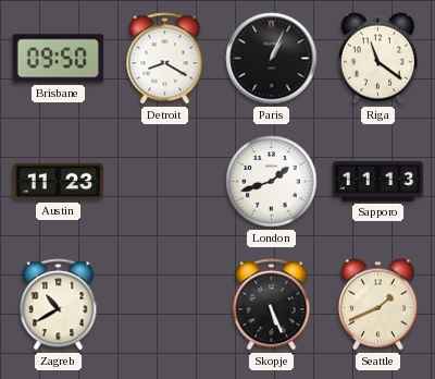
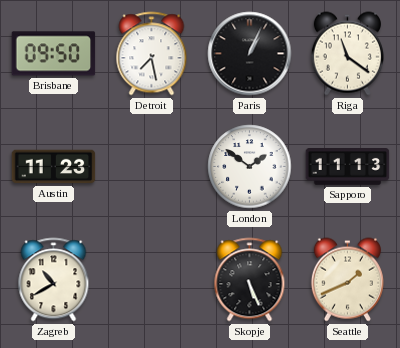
Detroit: 8:20 -> 7:28 (152, 54)
London: 1:42 -> 1:51 (250, 167)
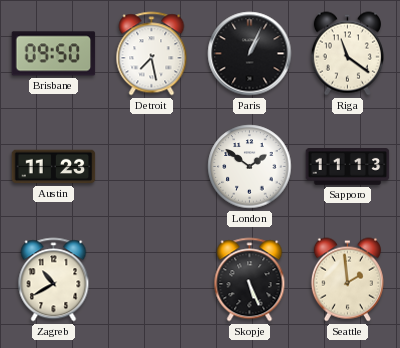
Seattle: 1:41 -> 1:59 (347, 280)
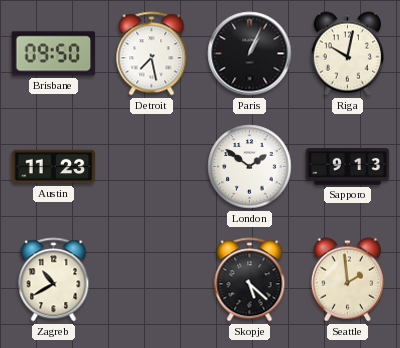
Riga: 11:21 -> 10:02 (347, 54)
Sapporo: 11:13 -> 9:13 (348, 167)
Skopje: 5:26 -> 5:22 (250, 280)
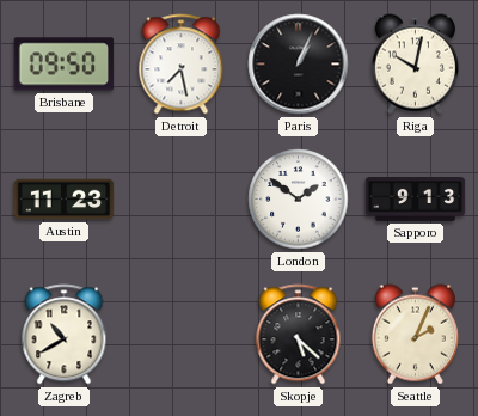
Seattle: 1:59 -> 2:04 (415, 335)
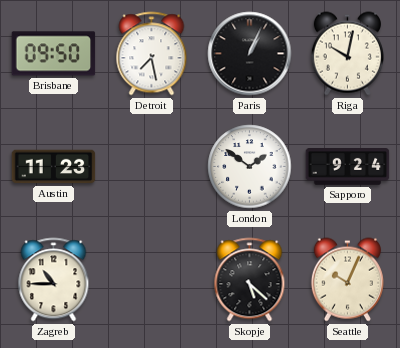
Sapporo: 9:13 -> 9:24 (348, 167)
Zagreb: 10:40 -> 10:45 (54, 280)
Seattle: 2:04 -> 10:04 (347, 280)
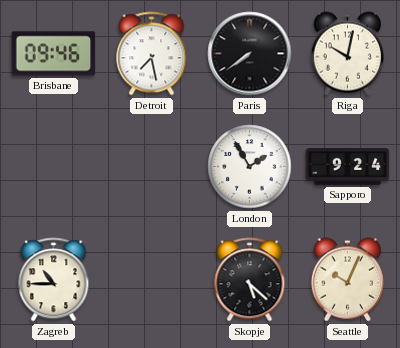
Brisbane: 09:50 -> 09:46 (54, 54)
Paris: 1:04 -> 7:39 (250, 54)
Austin: 11:23 -> none (54, 167)
London: 1:51 -> 1:55 (250, 167)
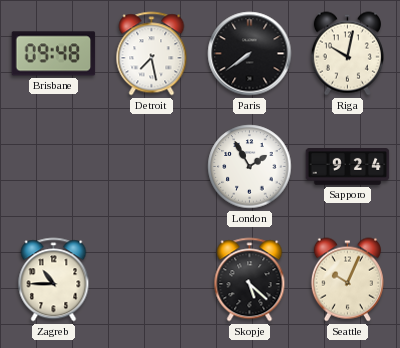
Brisbane: 09:46 -> 09:48 (54, 54)
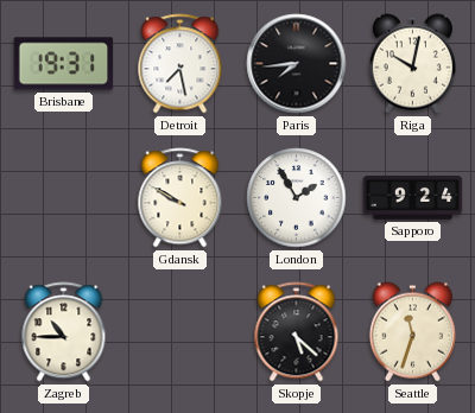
Brisbane: 09:48 -> 19:31 (64, 64)
Paris: 7:39 -> 7:44 (297, 64)
Gdansk: none -> 9:50 (180, 198)
Seattle: 10:04 -> 11:33 (412, 332)
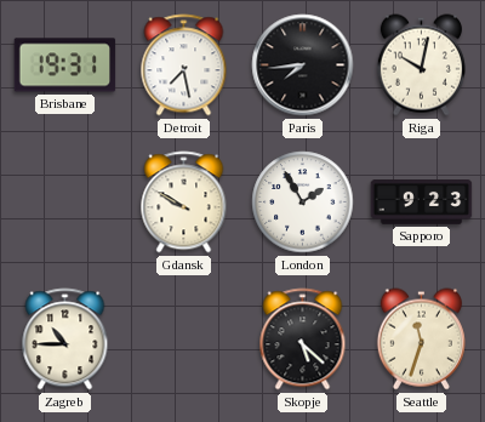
Sapporo: 9:24 -> 9:23 (422, 203)
